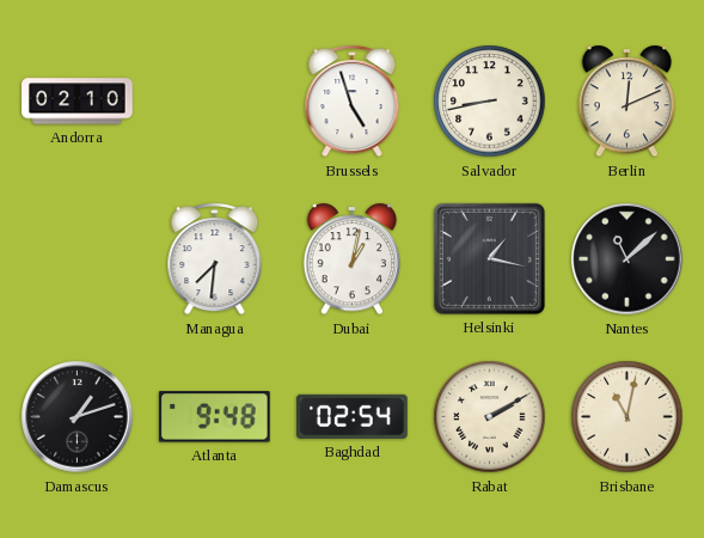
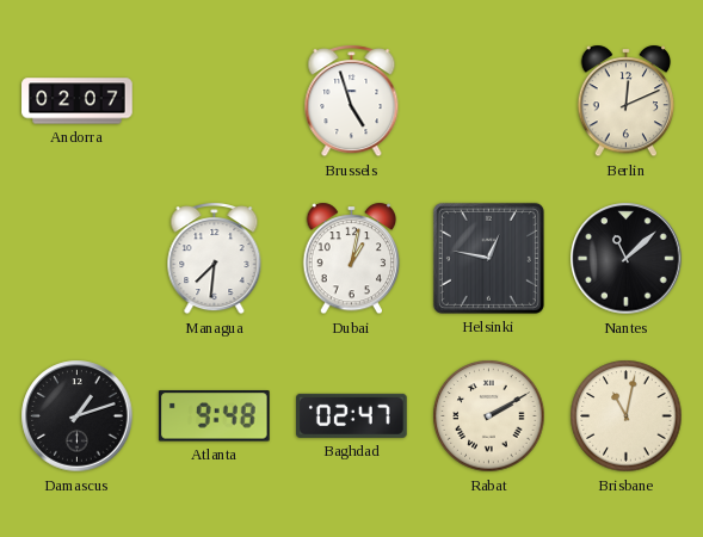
Andorra: 02:10 -> 02:07 (78, 101)
Salvador: 8:43 -> none (490, 102)
Helsinki: 1:17 -> 12:47 (488, 258)
Baghdad: 02:54 -> 02:47 (352, 415)
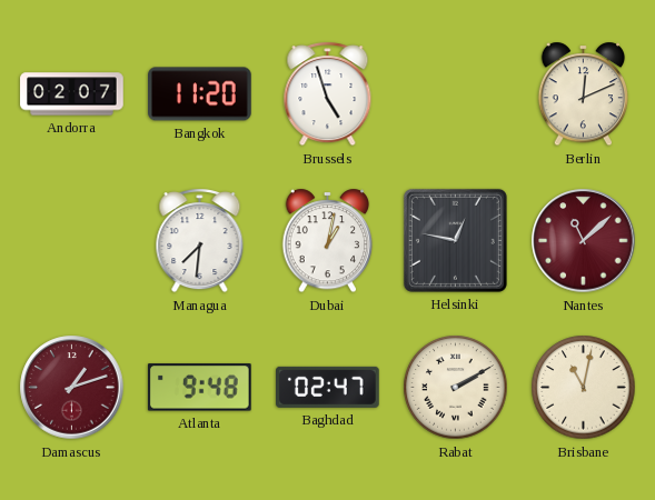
Bangkok: none -> 11:20 (200, 94)
Nantes dial: black -> burgundy (584, 241)
Damascus dial: black -> burgundy (72, 388)
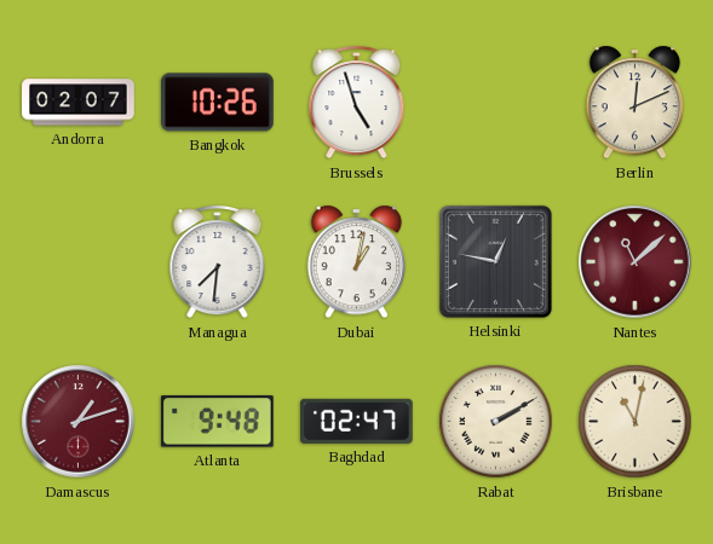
Bangkok: 11:20 -> 10:26 (218, 103)
